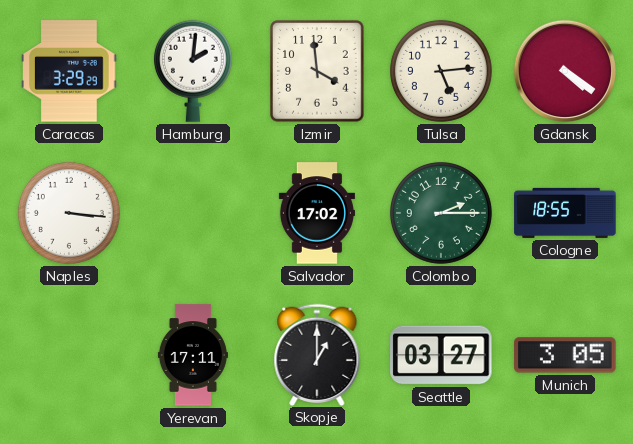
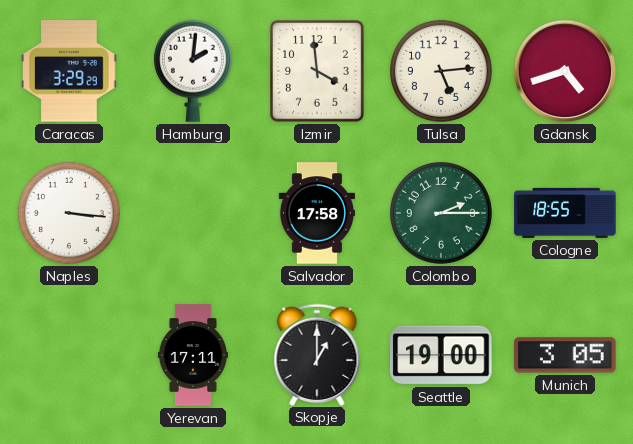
Gdansk: 4:21 -> 4:42 (565, 71)
Salvador: 17:02 -> 17:58 (317, 213)
Seattle: 03:27 -> 19:00 (441, 355)
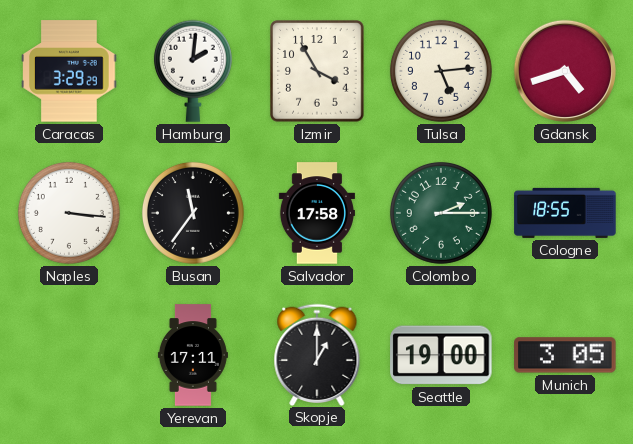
Izmir: 3:59 -> 3:55 (317, 71)
Busan: none -> 11:36 (193, 213)
